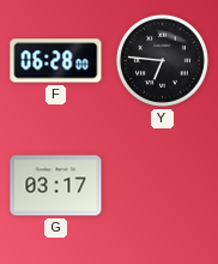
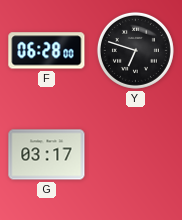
Y: 6:46 -> 6:48 (135, 50)
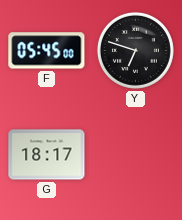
F: 06:28 -> 05:45 (47, 51)
G: 03:17 -> 18:17 (47, 155)
